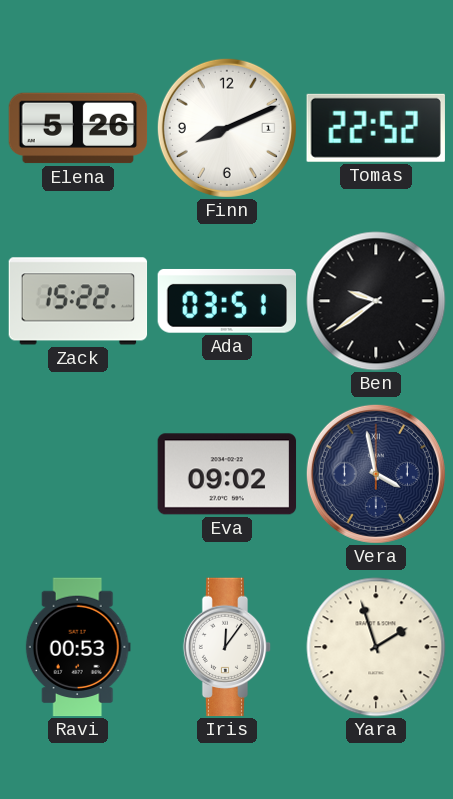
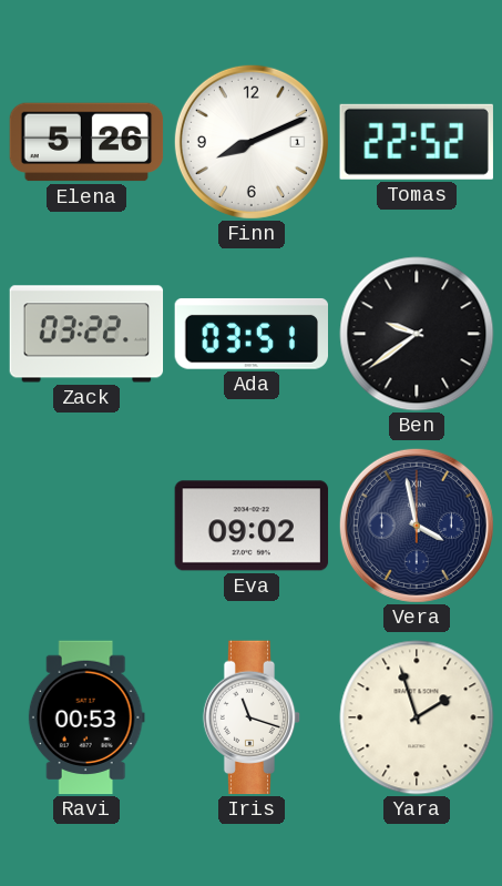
Zack: 15:22 -> 03:22 (86, 334)
Iris: 12:06 -> 11:18 (252, 717)
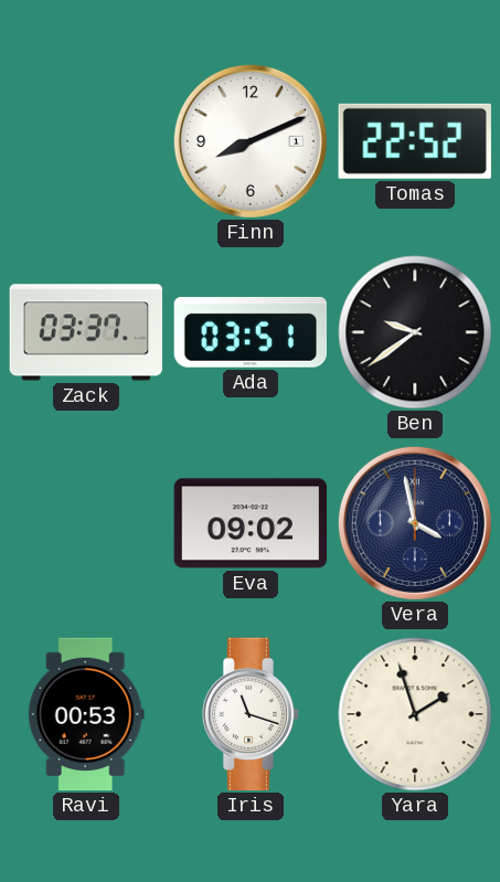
Elena: 5:26 -> none (86, 142)
Zack: 03:22 -> 03:37 (86, 332)
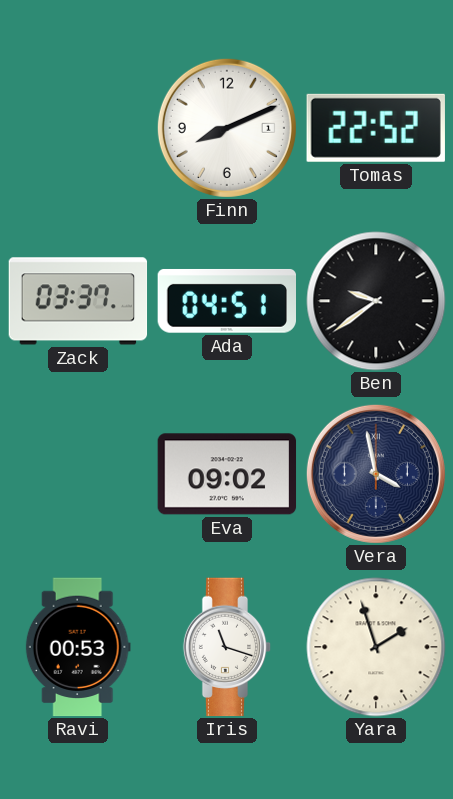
Ada: 03:51 -> 04:51 (226, 301)
